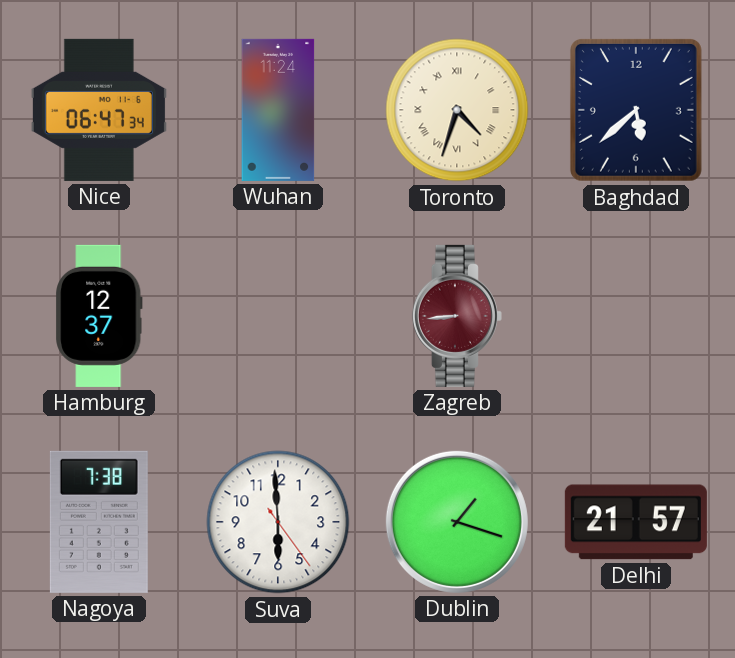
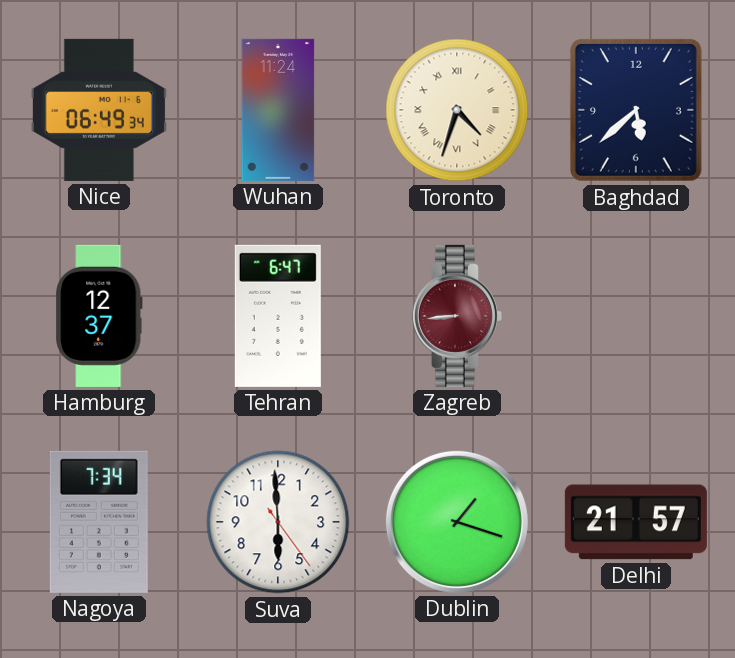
Nice: 06:47 -> 06:49 (99, 110)
Tehran: none -> 6:47 (278, 316)
Nagoya: 7:38 -> 7:34 (99, 522)
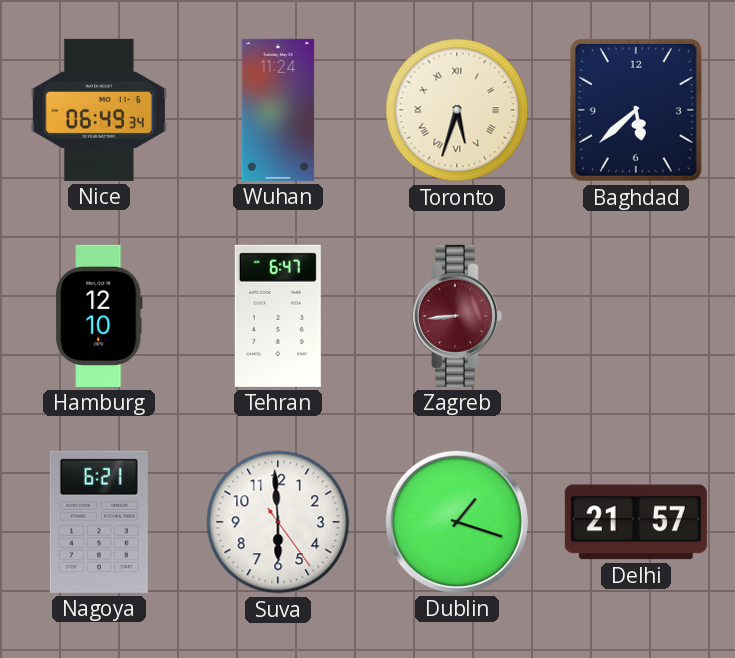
Toronto: 4:33 -> 5:33 (457, 110)
Hamburg: 12:37 -> 12:10 (100, 316)
Nagoya: 7:34 -> 6:21 (99, 522)
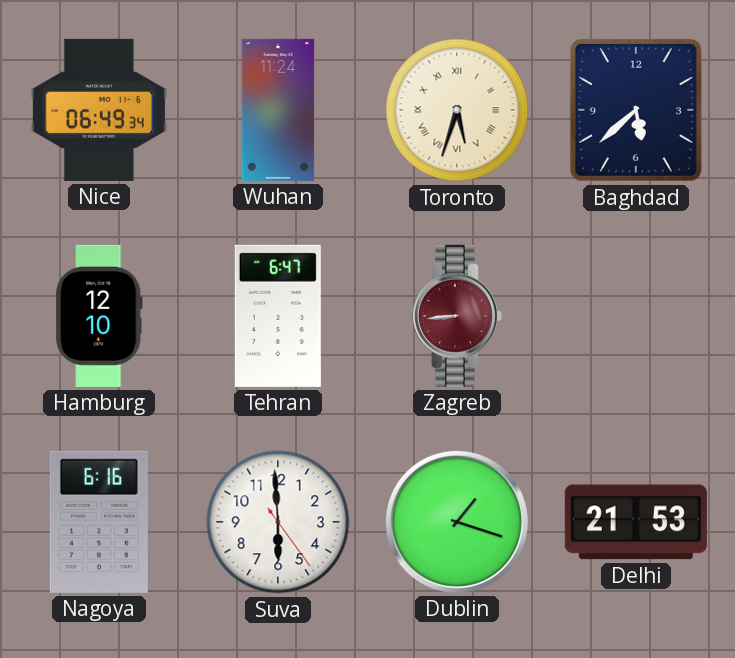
Nagoya: 6:21 -> 6:16 (99, 522)
Delhi: 21:57 -> 21:53 (636, 522)
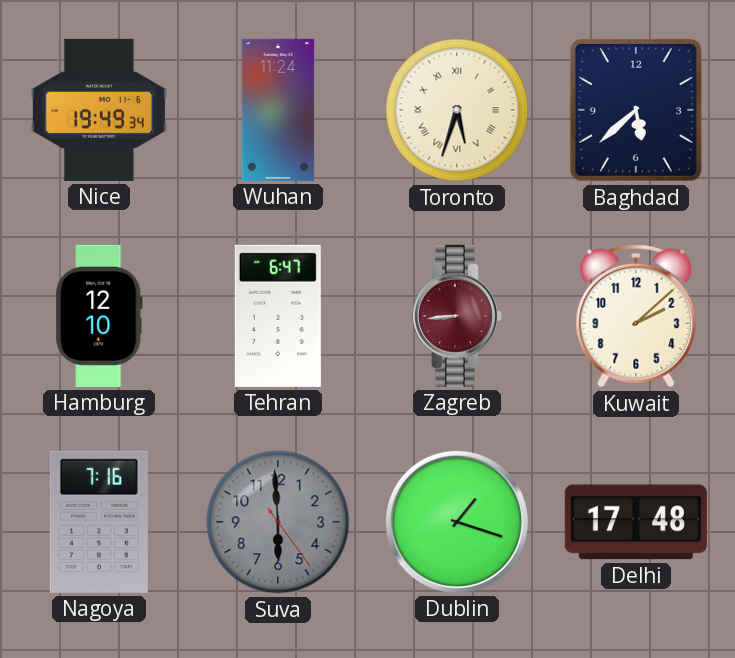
Nice: 06:49 -> 19:49 (99, 110)
Kuwait: none -> 2:08 (636, 316)
Nagoya: 6:16 -> 7:16 (99, 522)
Suva dial: white -> grey (278, 522)
Delhi: 21:53 -> 17:48 (636, 522)
